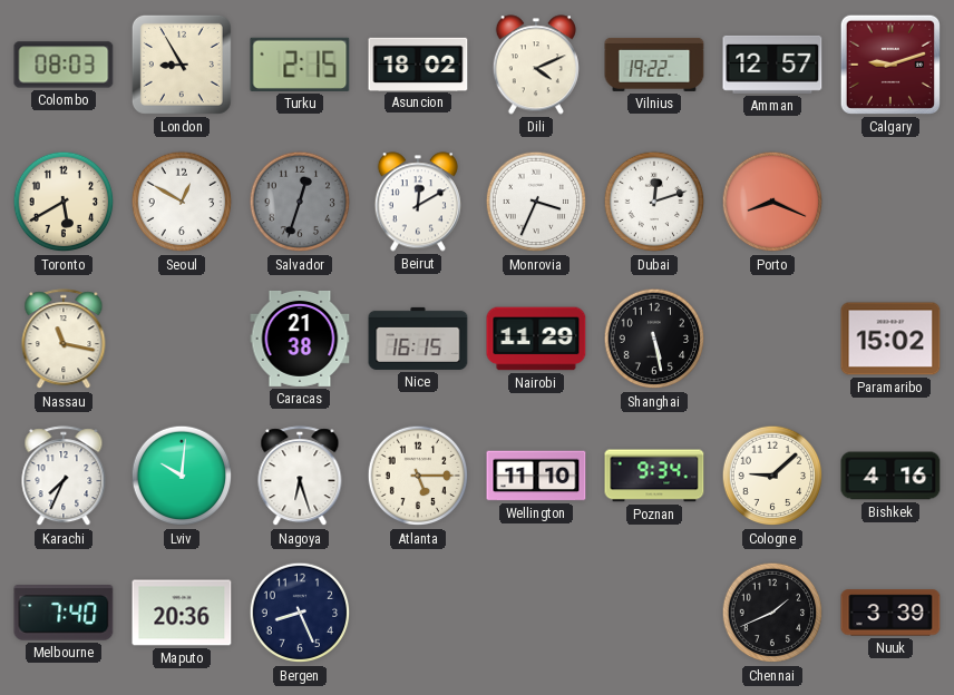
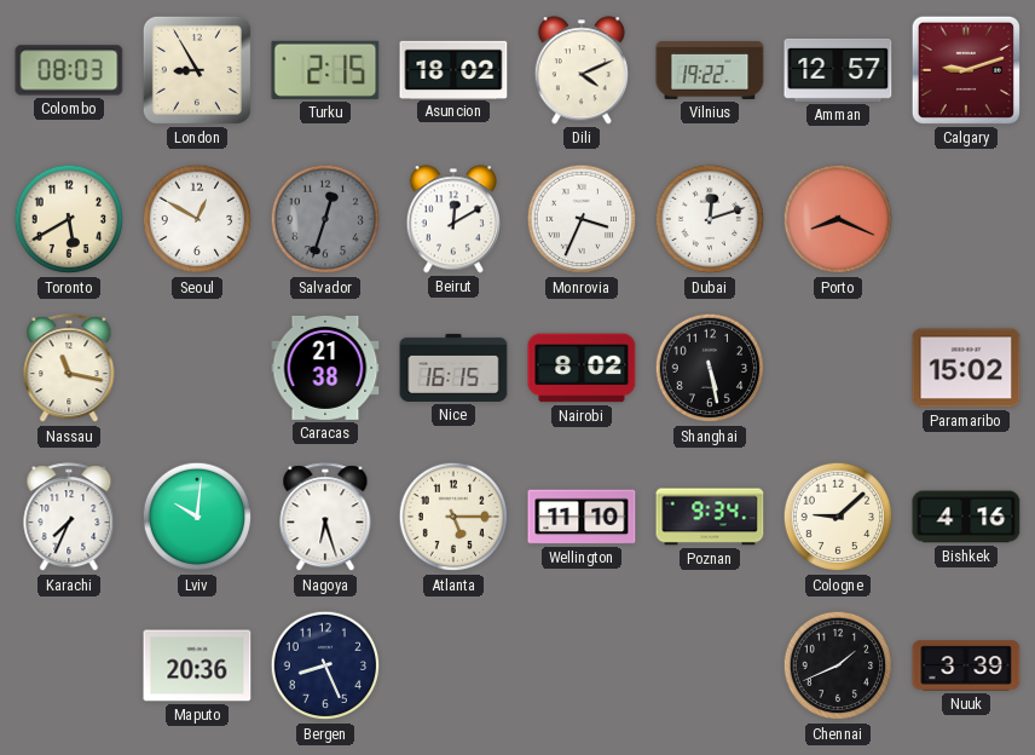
Nairobi: 11:29 -> 8:02 (582, 368)
Melbourne: 7:40 -> none (64, 614)
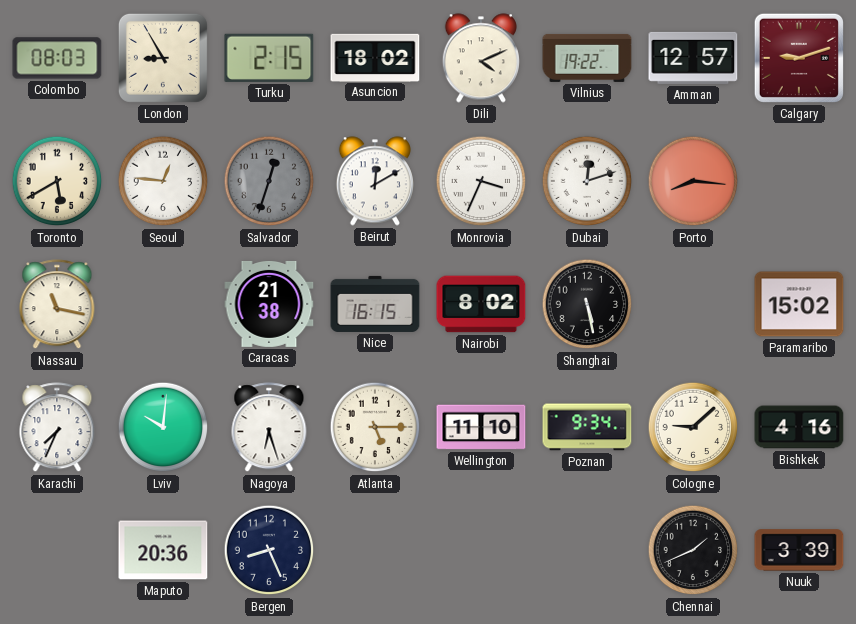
Seoul: 12:50 -> 12:46 (163, 181)
Porto: 8:19 -> 8:16 (693, 181)
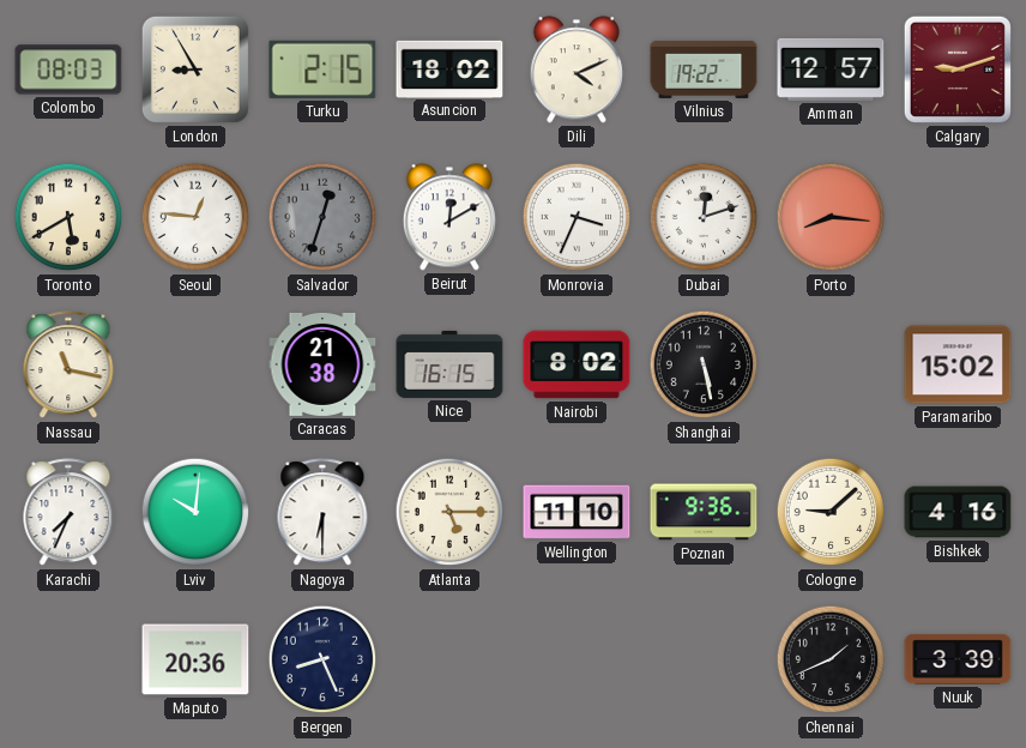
Nagoya: 6:27 -> 6:30 (322, 513)
Poznan: 9:34 -> 9:36 (704, 512)
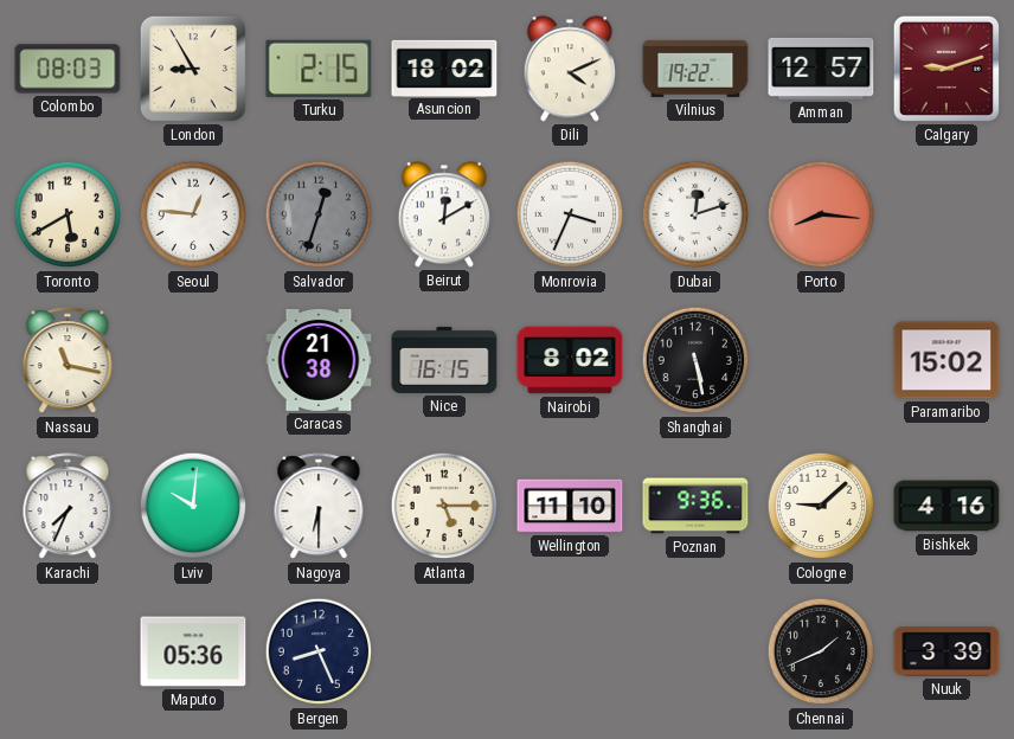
Maputo: 20:36 -> 05:36 (193, 651)
